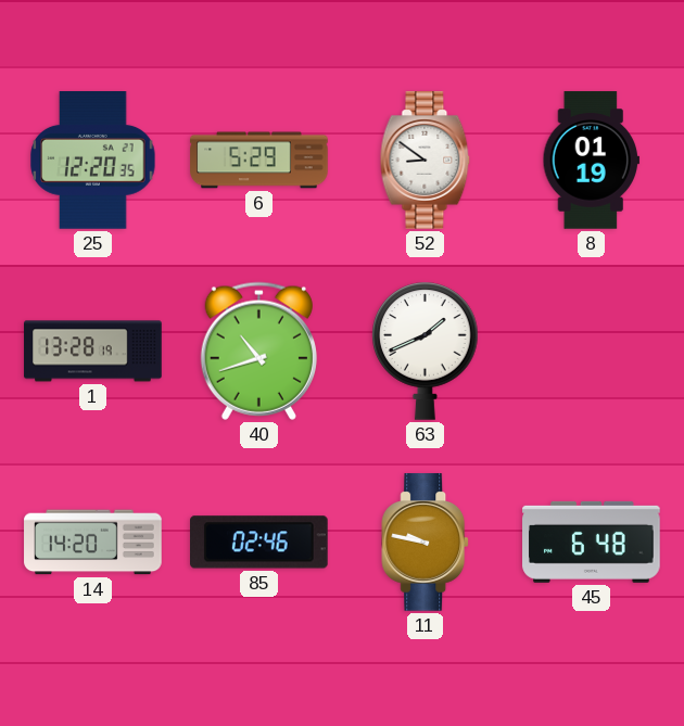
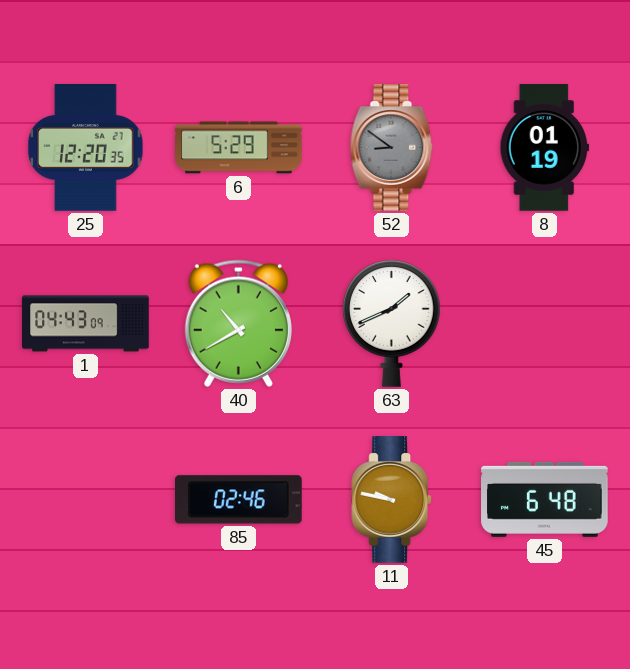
52 dial: white -> grey (392, 148)
1: 13:28 -> 04:43 (86, 324)
40: 10:42 -> 10:40 (238, 323)
14: 14:20 -> none (93, 543)
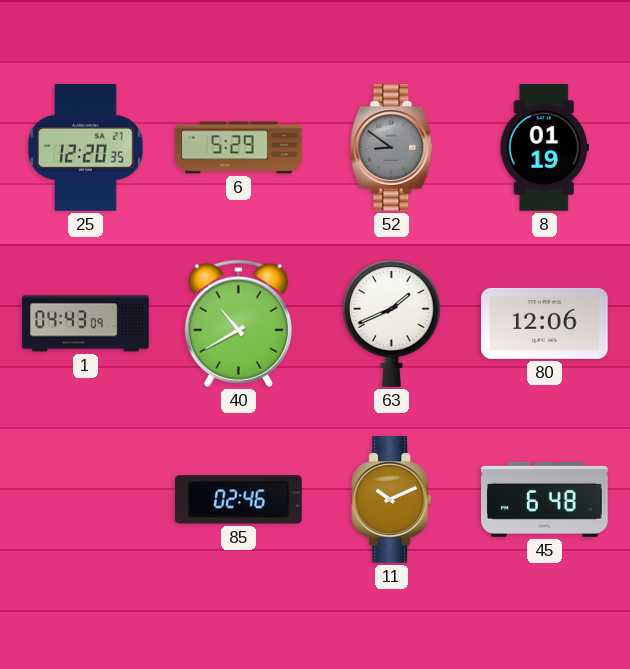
80: none -> 12:06 (545, 323)
11: 9:47 -> 10:11 (392, 500)
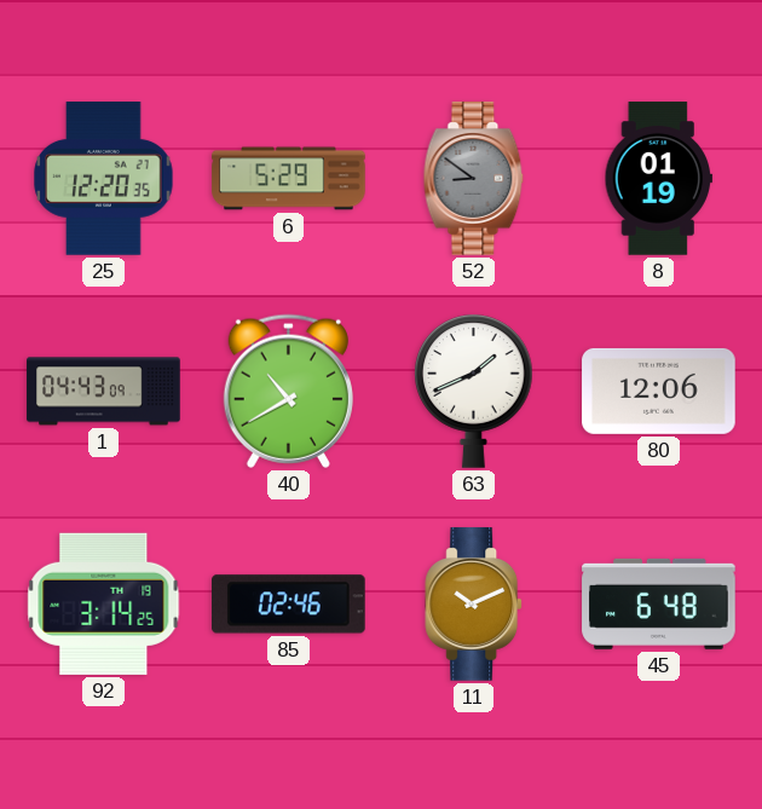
92: none -> 3:14 (104, 603)
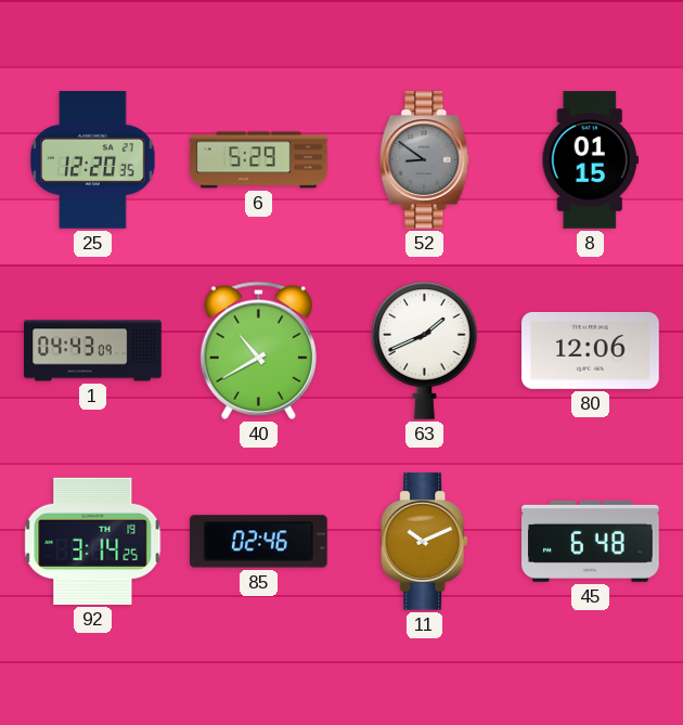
8: 01:19 -> 01:15 (591, 160)
